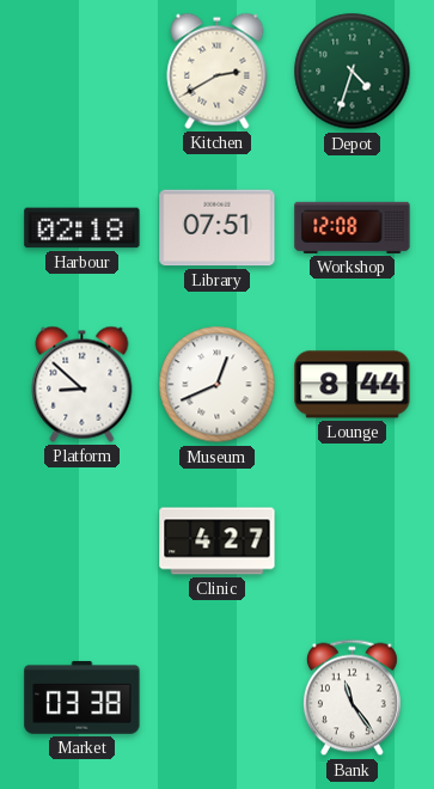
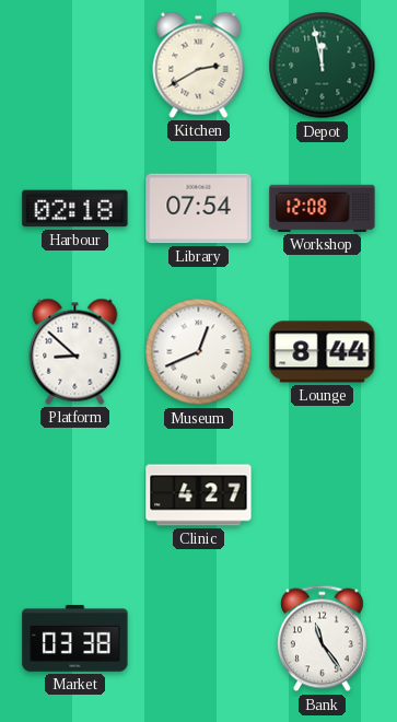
Depot: 4:33 -> 11:58 (323, 66)
Library: 07:51 -> 07:54 (199, 209)
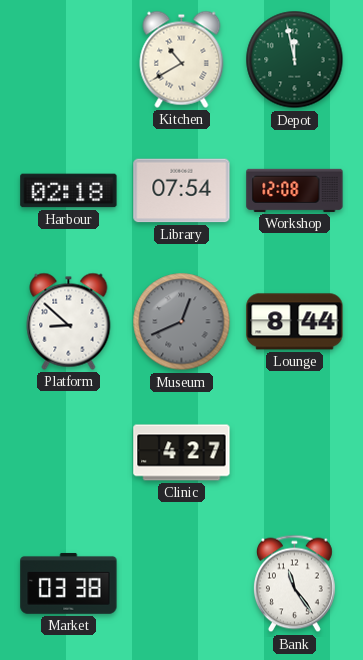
Kitchen: 2:40 -> 10:40 (182, 59)
Museum dial: white -> grey (182, 322)
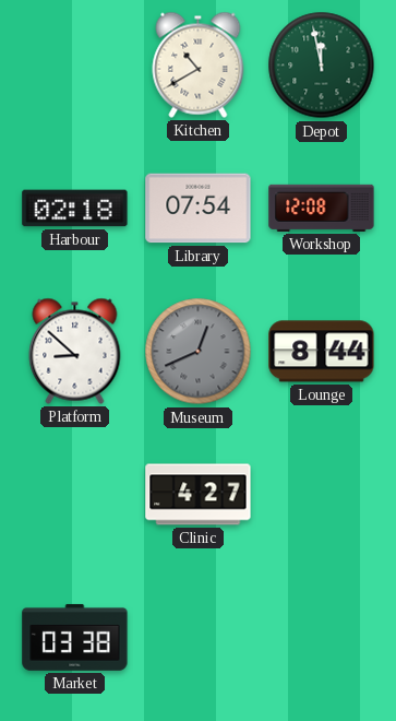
Bank: 11:24 -> none (294, 584)
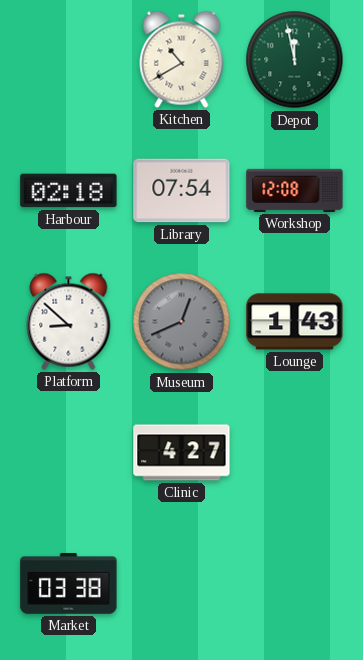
Lounge: 8:44 -> 1:43 (295, 322)
